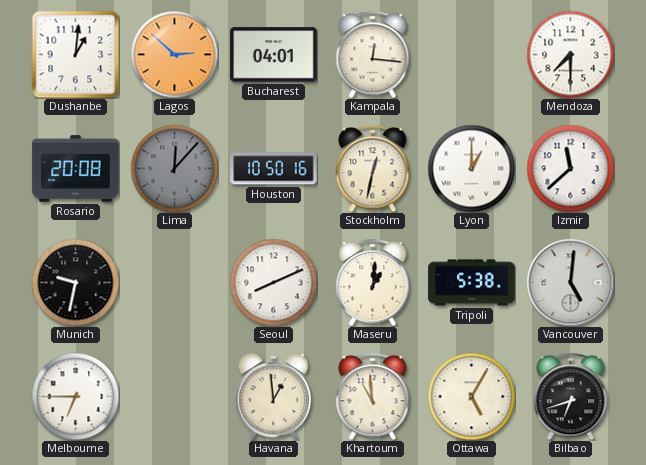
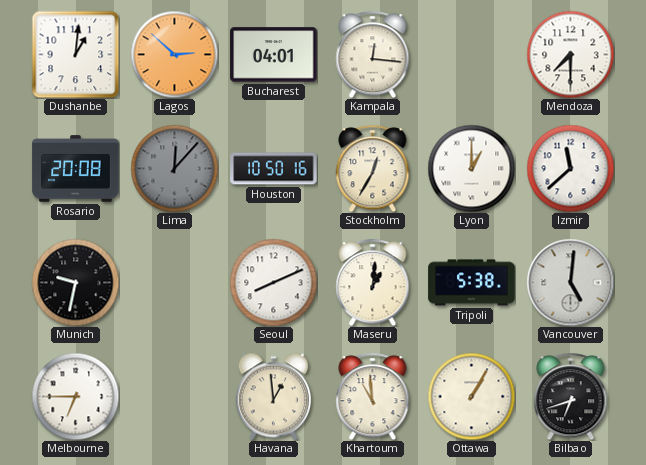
Stockholm: 12:32 -> 12:35 (373, 168)
Ottawa: 5:05 -> 1:05 (471, 396)
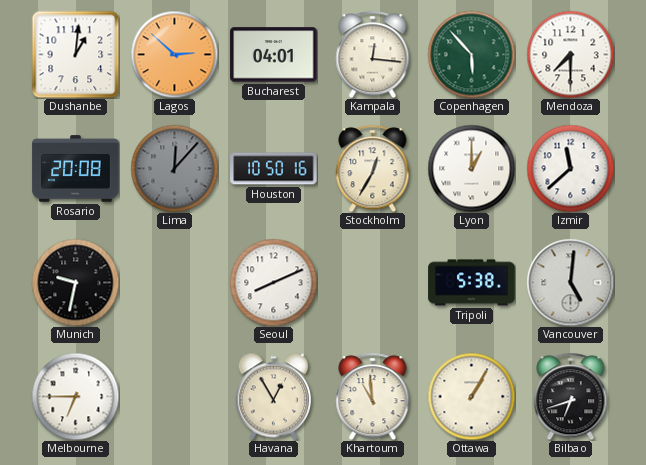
Copenhagen: none -> 5:53 (471, 54)
Maseru: 1:01 -> none (373, 282)
Havana: 12:59 -> 12:55 (274, 396)
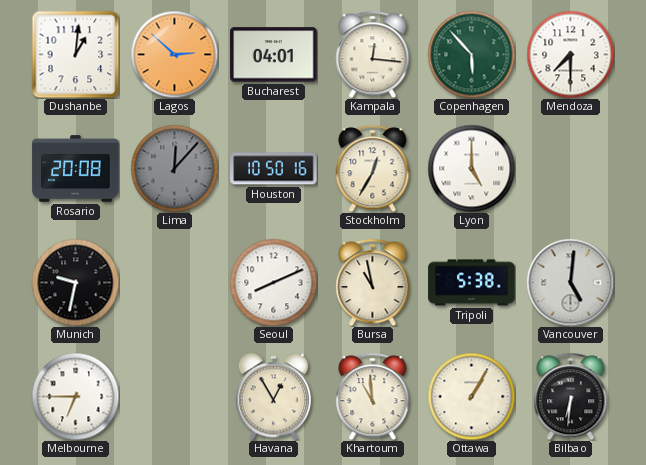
Lyon: 1:00 -> 5:00 (471, 168)
Izmir: 11:38 -> none (570, 168)
Bursa: none -> 10:58 (373, 282)
Bilbao: 6:42 -> 6:31 (571, 396)
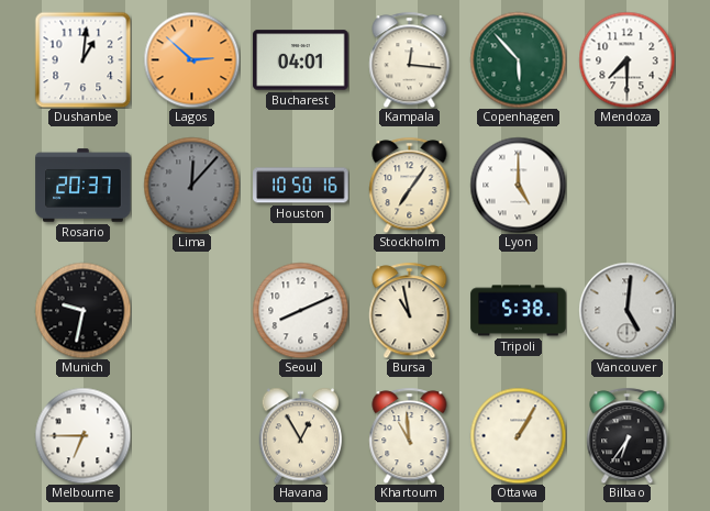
Rosario: 20:08 -> 20:37 (84, 186)
Stockholm: 12:35 -> 7:06 (410, 185)
Bilbao: 6:31 -> 6:36 (628, 435)
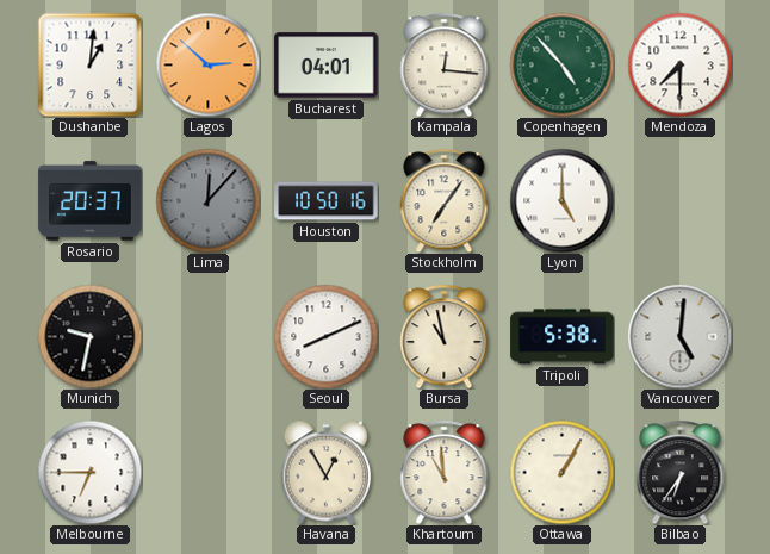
Copenhagen: 5:53 -> 4:53 (561, 64)
